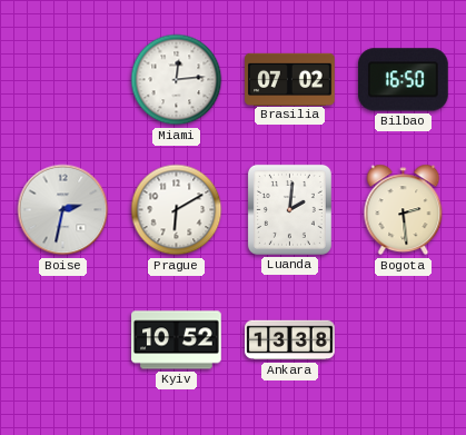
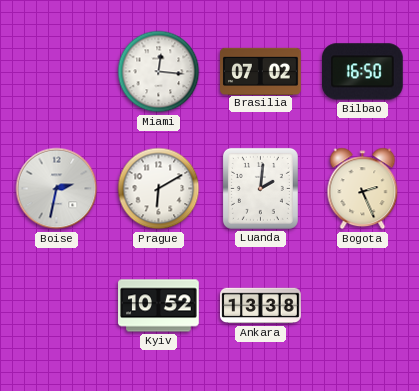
Miami: 12:14 -> 12:16 (159, 72)
Bogota: 2:29 -> 2:26 (363, 189)
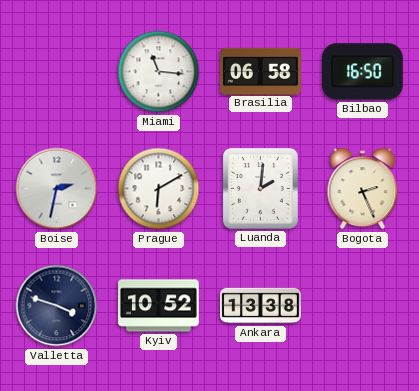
Miami: 12:16 -> 11:16 (159, 72)
Brasilia: 07:02 -> 06:58 (261, 71)
Valletta: none -> 3:48 (57, 306)
